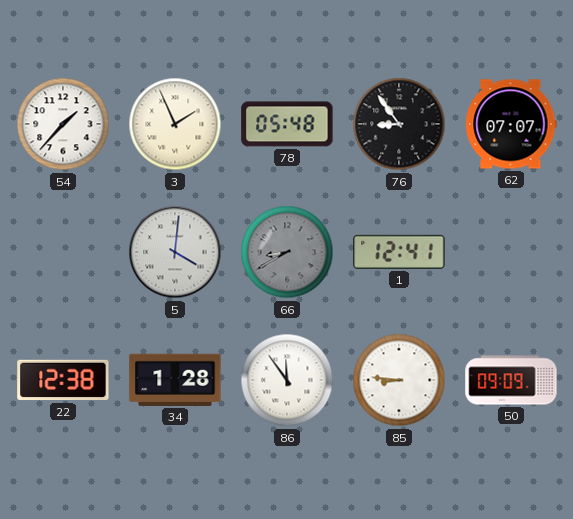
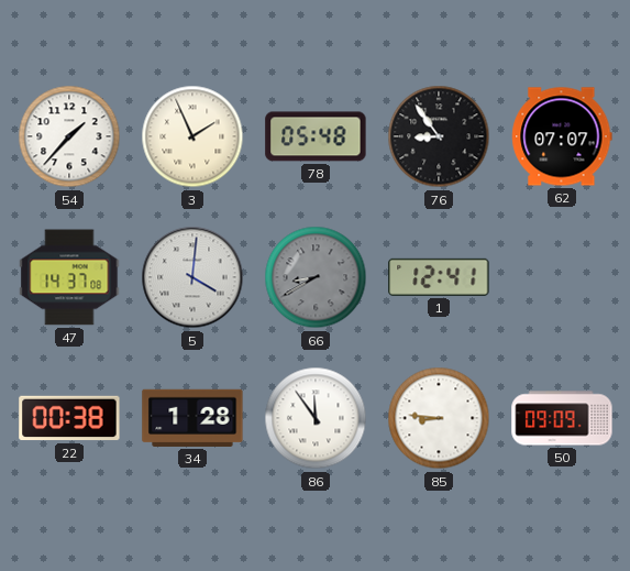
47: none -> 14:37 (69, 277)
22: 12:38 -> 00:38 (69, 418)
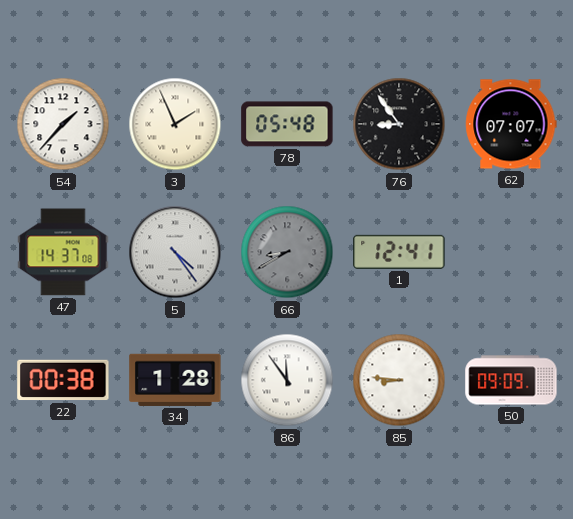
5: 4:01 -> 4:24 (175, 252)
